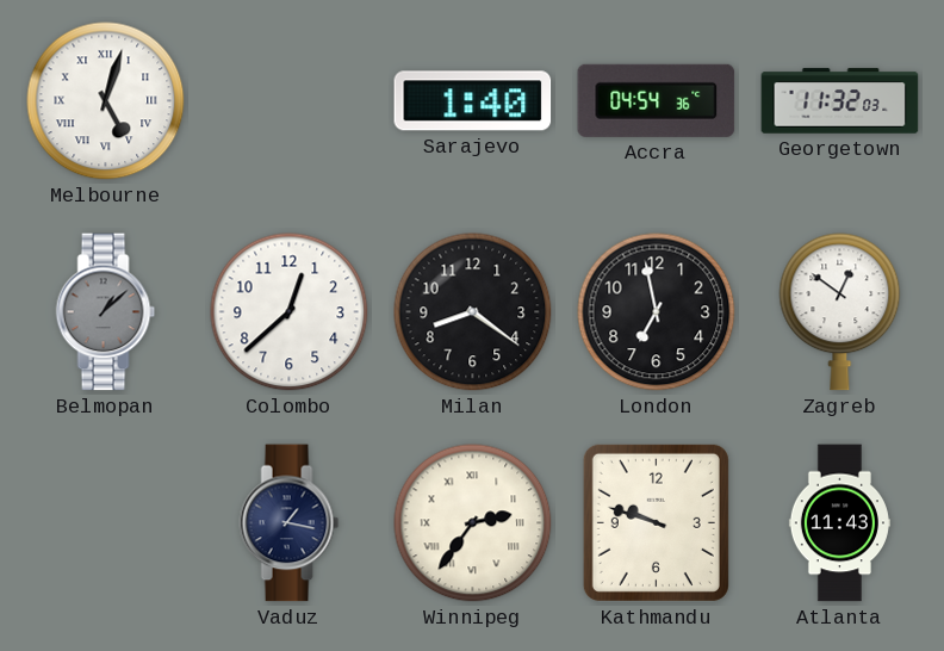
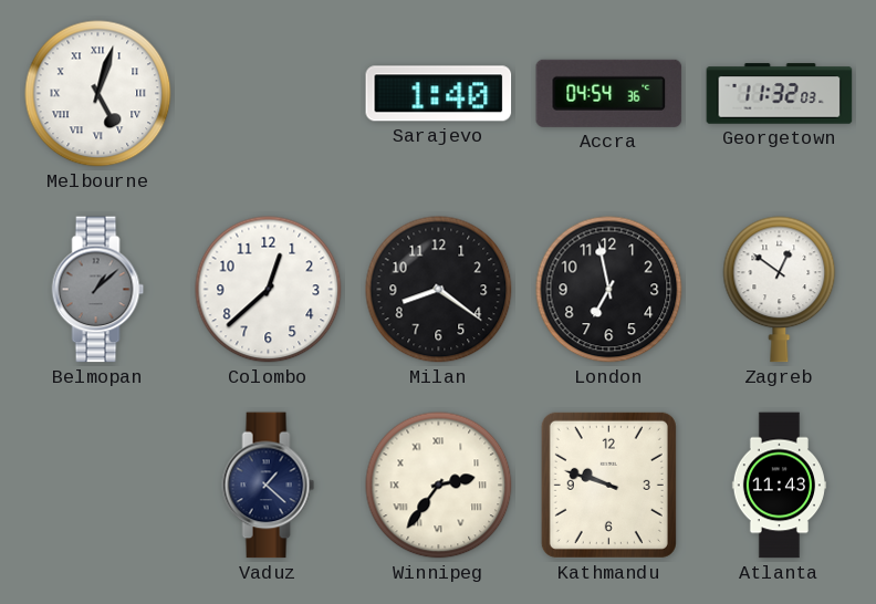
Vaduz: 1:17 -> 1:22 (269, 486)
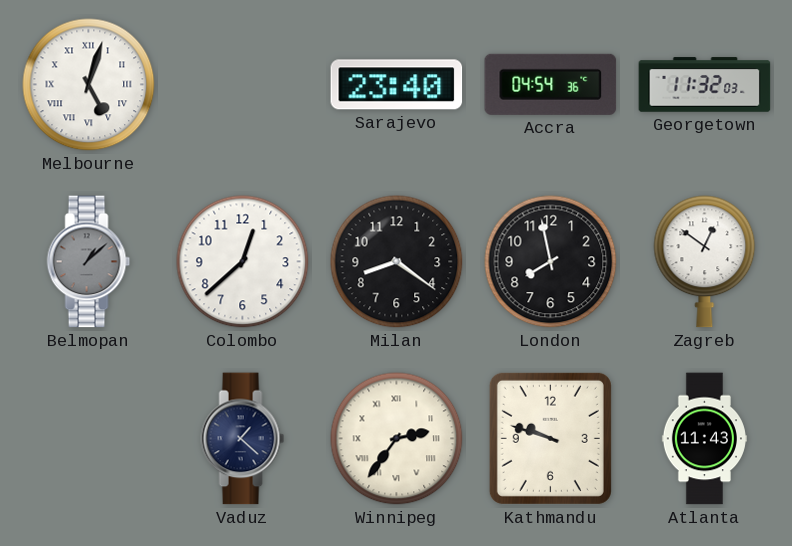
Sarajevo: 1:40 -> 23:40 (397, 85)
London: 6:58 -> 7:58 (551, 262)
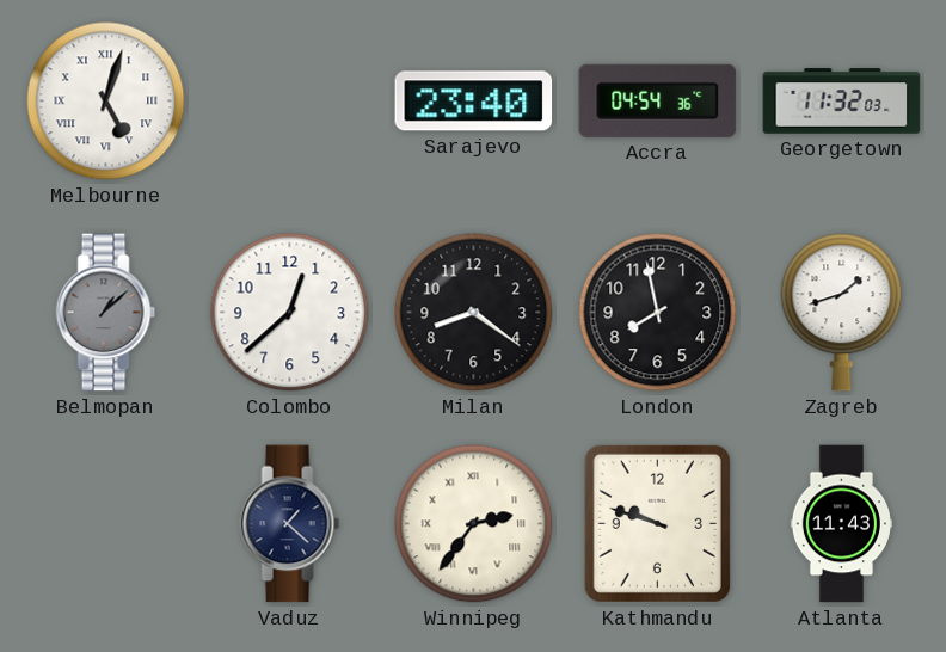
Zagreb: 12:51 -> 1:42 (842, 313)
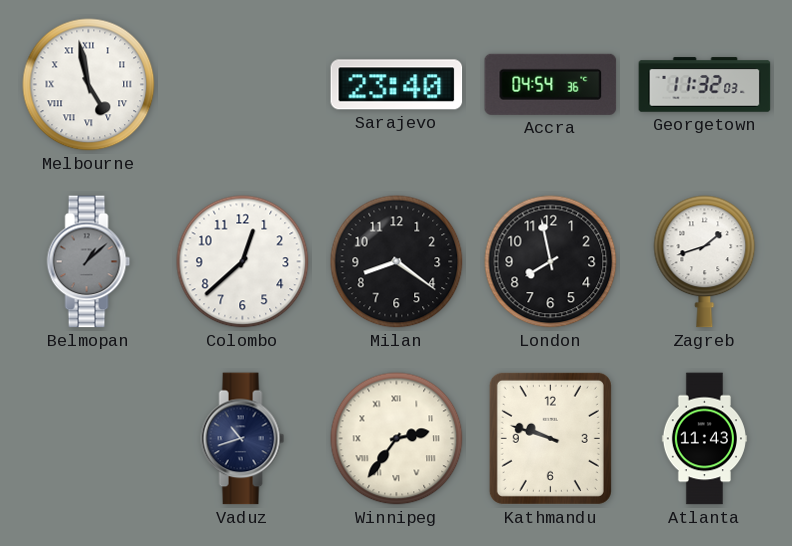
Melbourne: 5:03 -> 4:58 (89, 85)
Vaduz: 1:22 -> 10:42 (243, 439)
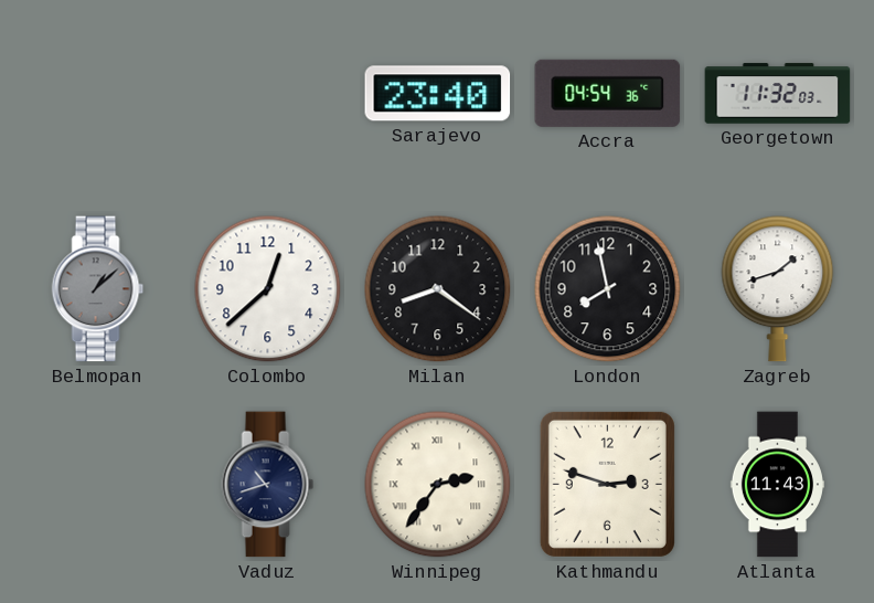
Melbourne: 4:58 -> none (89, 85)
Kathmandu: 9:48 -> 2:48 (607, 484)
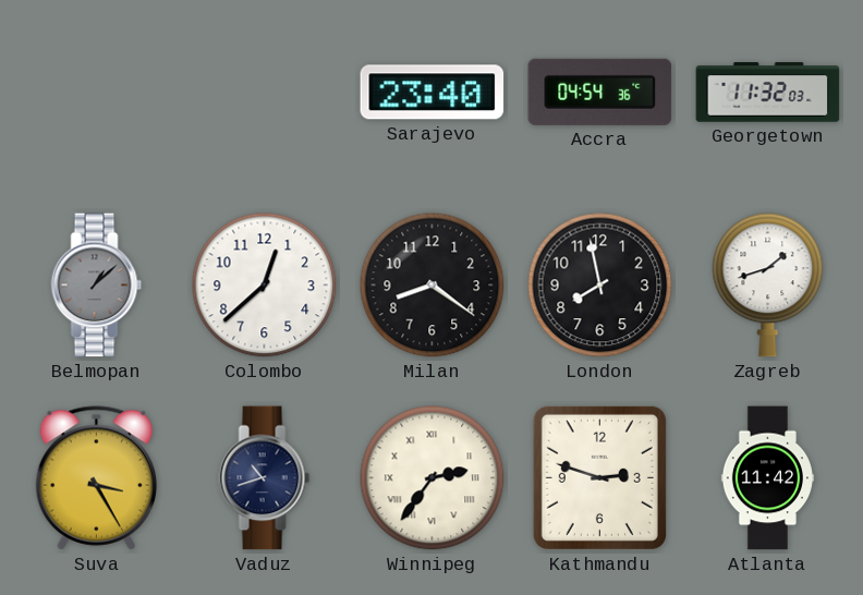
Suva: none -> 3:25 (96, 478)
Atlanta: 11:43 -> 11:42 (767, 478)
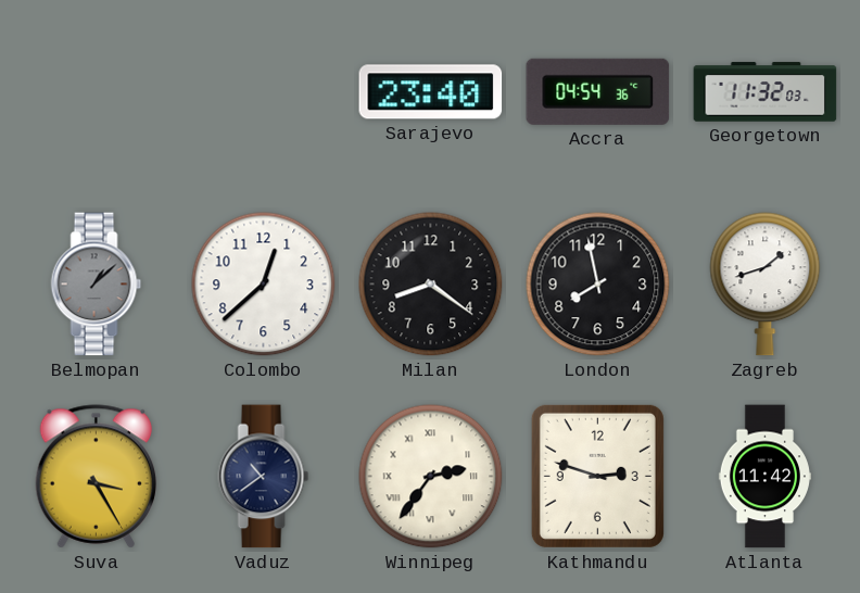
Vaduz: 10:42 -> 10:39 (264, 477)
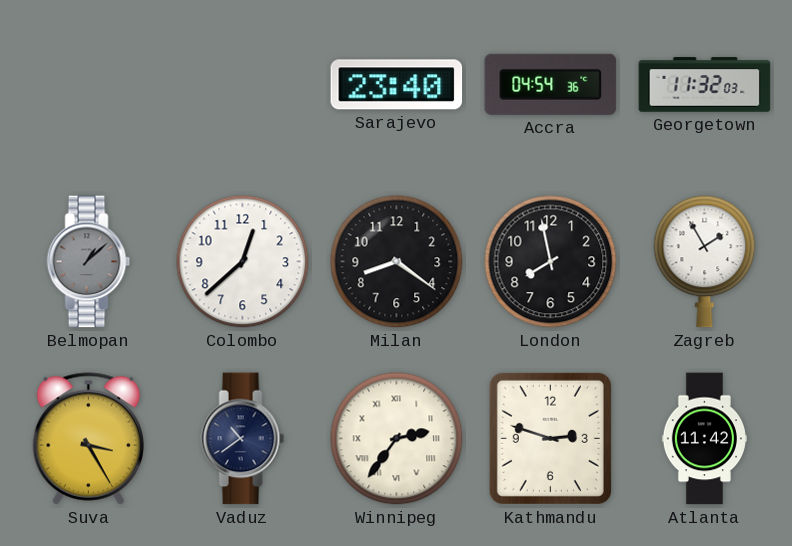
Zagreb: 1:42 -> 1:55 (705, 262)
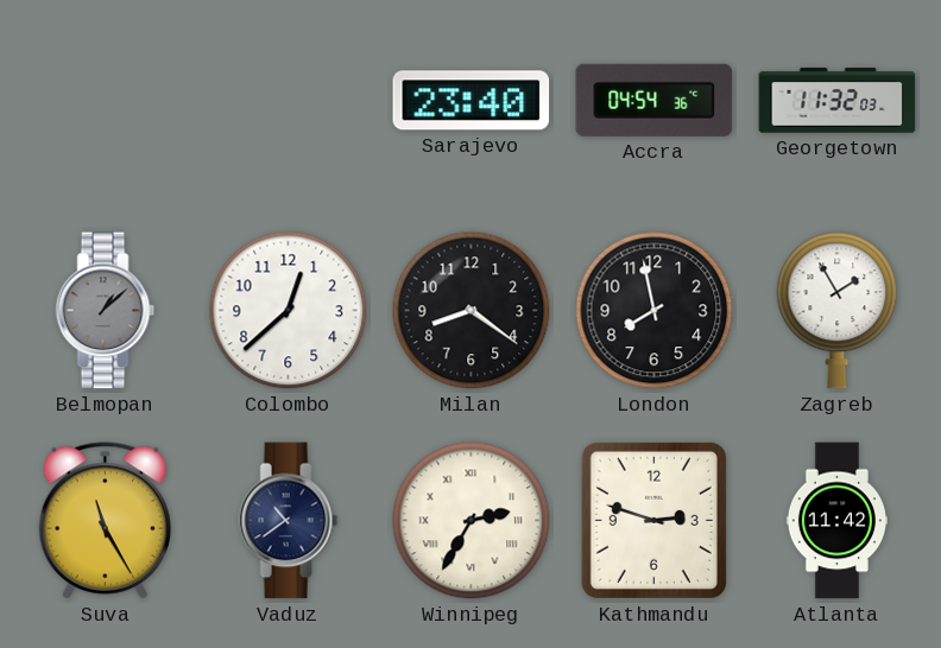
Suva: 3:25 -> 11:25 (105, 521)
Winnipeg: 2:36 -> 2:35 (472, 521)
